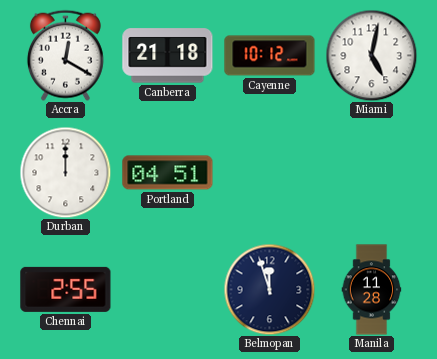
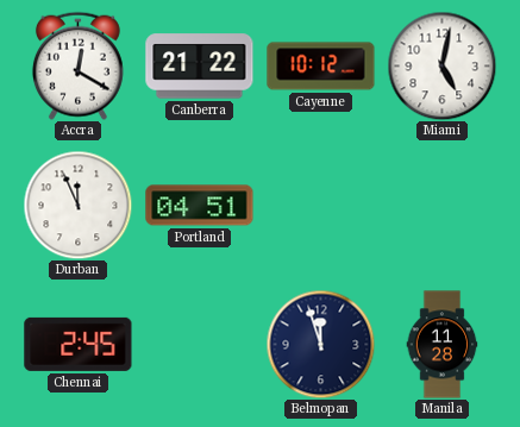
Canberra: 21:18 -> 21:22 (200, 67)
Durban: 12:00 -> 11:56 (77, 205)
Chennai: 2:55 -> 2:45 (79, 344)
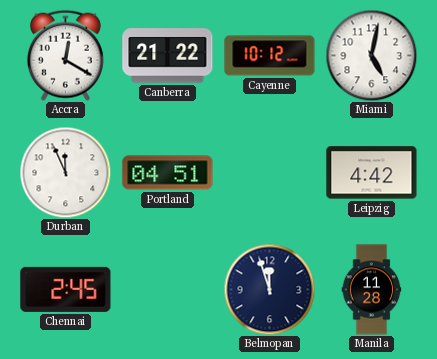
Leipzig: none -> 4:42 (372, 173)
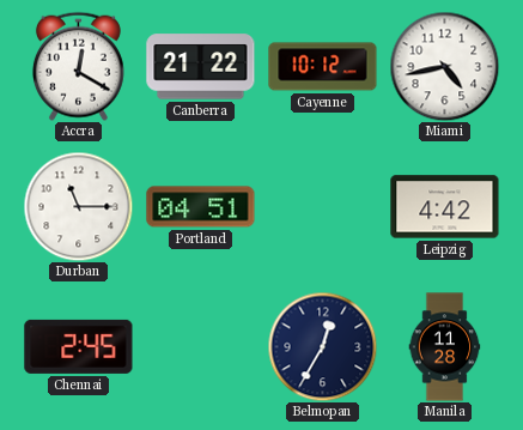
Miami: 5:02 -> 4:43 (444, 66)
Durban: 11:56 -> 11:15 (78, 206)
Belmopan: 11:57 -> 12:35 (322, 346)
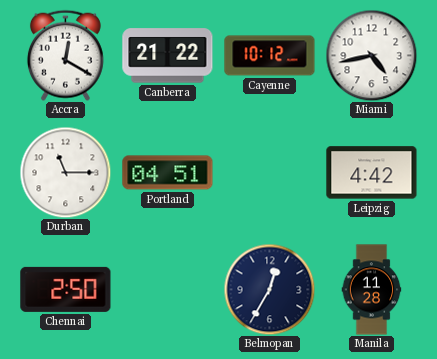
Chennai: 2:45 -> 2:50 (66, 289)
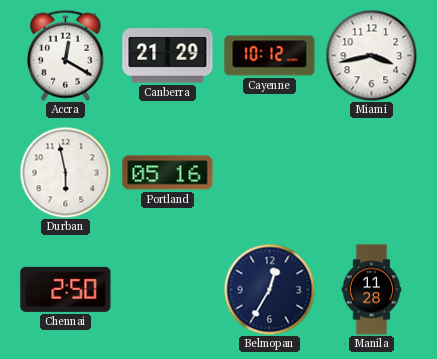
Canberra: 21:22 -> 21:29 (168, 56)
Miami: 4:43 -> 3:43 (371, 55)
Durban: 11:15 -> 5:58 (65, 172)
Portland: 04:51 -> 05:16 (168, 173)
Leipzig: 4:42 -> none (372, 173)
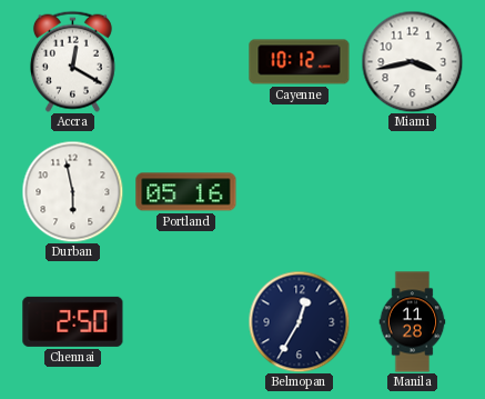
Canberra: 21:29 -> none (168, 56)
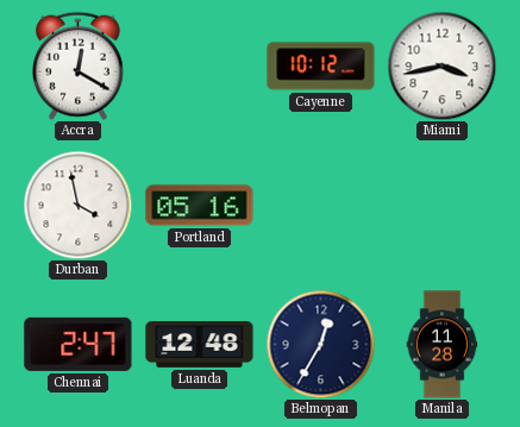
Durban: 5:58 -> 3:58 (77, 205)
Chennai: 2:50 -> 2:47 (79, 344)
Luanda: none -> 12:48 (200, 345)
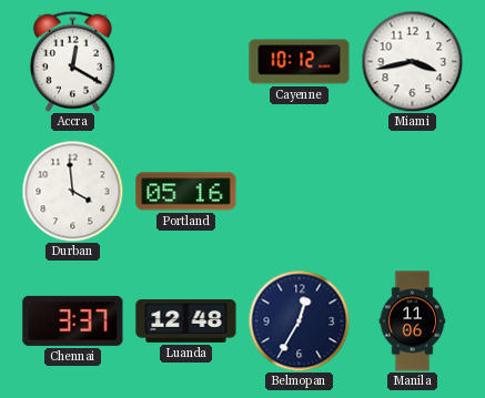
Durban: 3:58 -> 3:59 (72, 191)
Chennai: 2:47 -> 3:37 (73, 320)
Manila: 11:28 -> 11:06 (413, 322)
